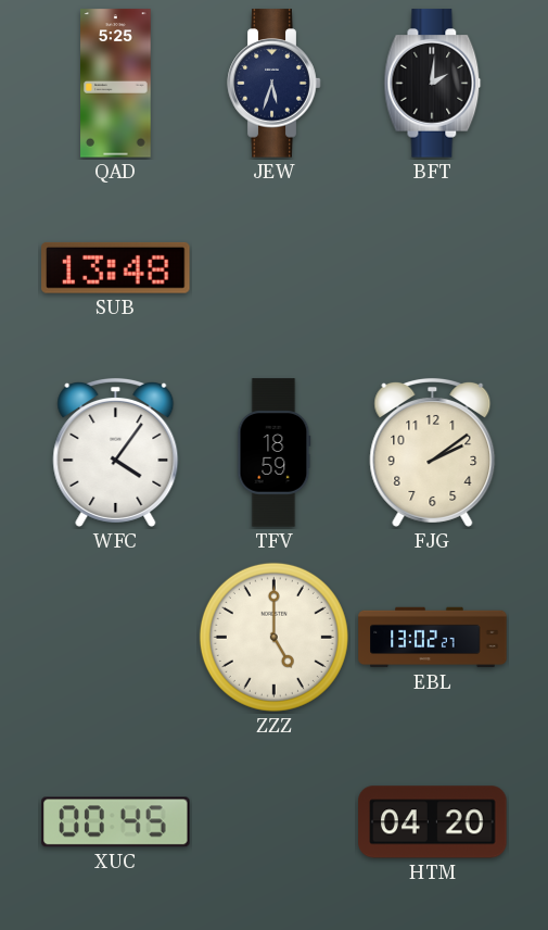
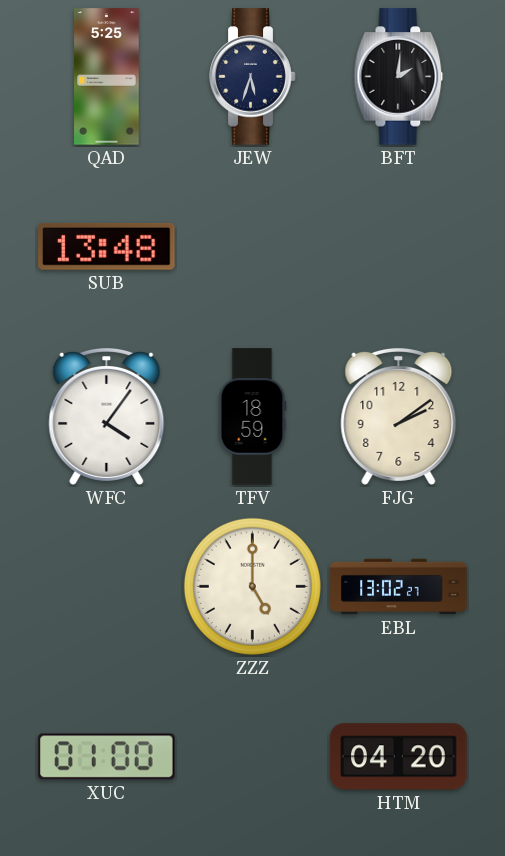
XUC: 00:45 -> 01:00 (107, 757)
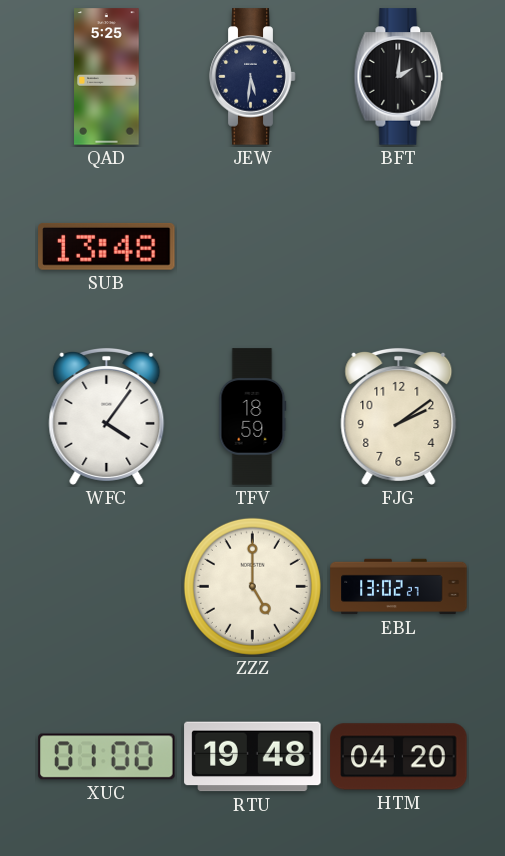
JEW: 5:33 -> 5:31 (253, 77)
RTU: none -> 19:48 (253, 757)
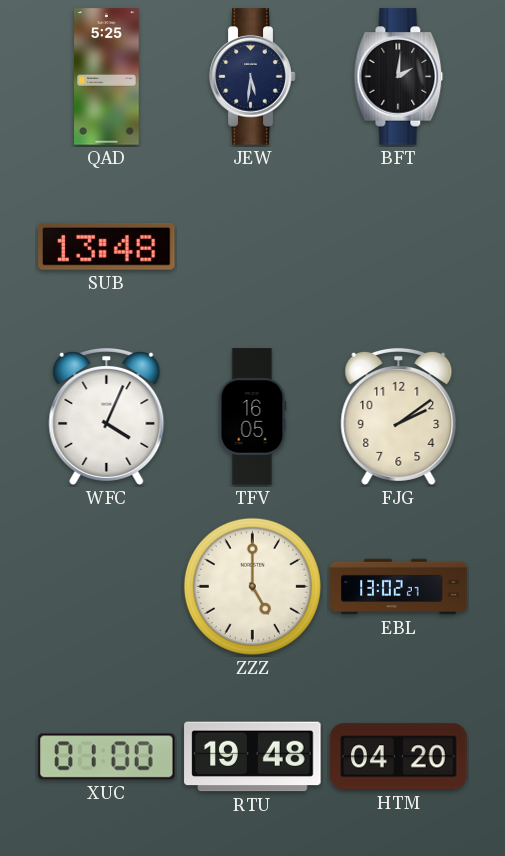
WFC: 4:06 -> 4:04 (107, 416)
TFV: 18:59 -> 16:05 (253, 417)
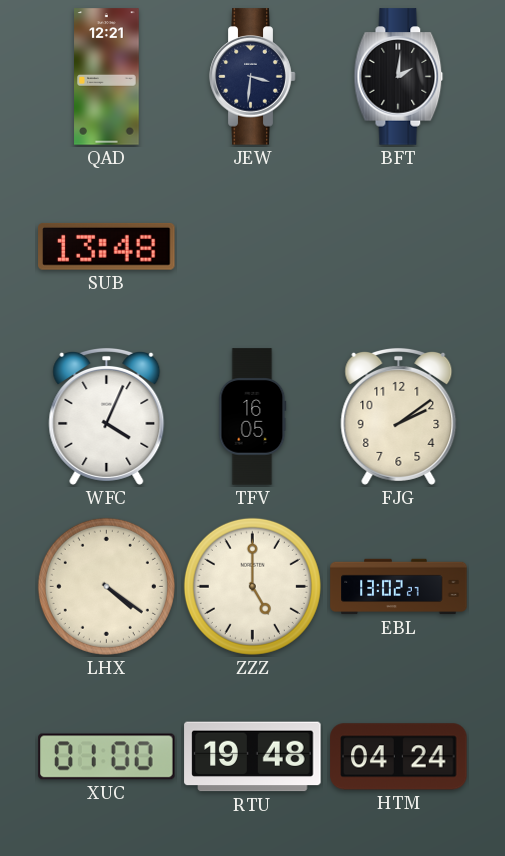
QAD: 5:25 -> 12:21 (107, 77)
JEW: 5:31 -> 3:31 (253, 77)
LHX: none -> 4:21 (106, 586)
HTM: 04:20 -> 04:24 (399, 757)
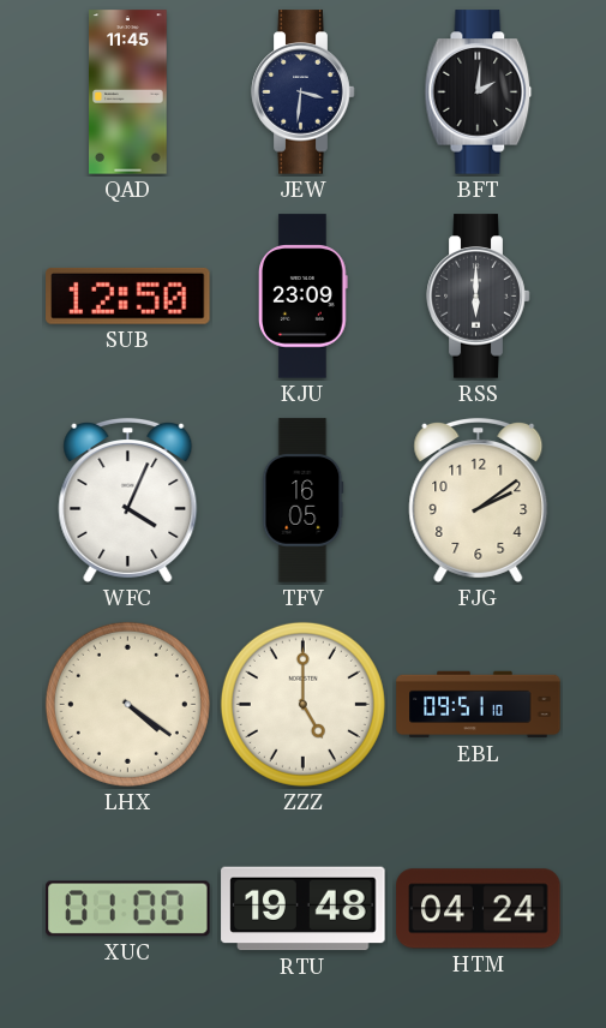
QAD: 12:21 -> 11:45 (128, 92)
SUB: 13:48 -> 12:50 (128, 295)
KJU: none -> 23:09 (304, 297)
RSS: none -> 6:00 (479, 297)
EBL: 13:02 -> 09:51 (479, 705)
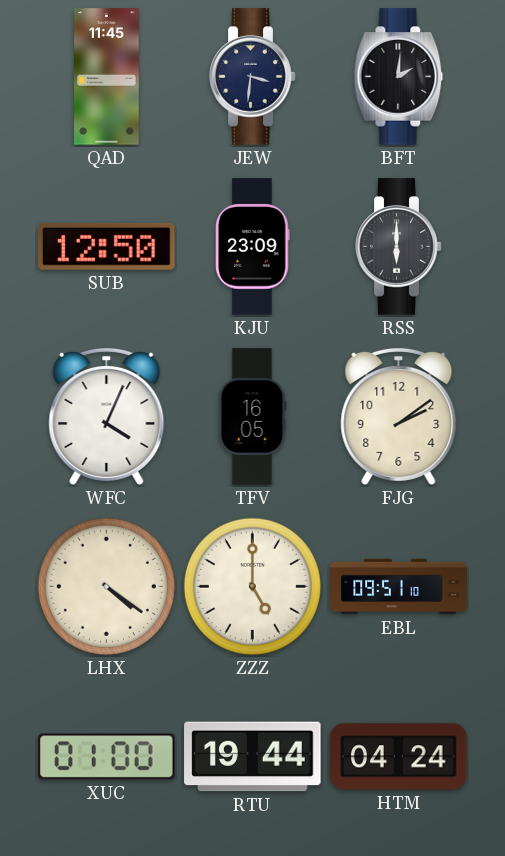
RTU: 19:48 -> 19:44 (253, 757)
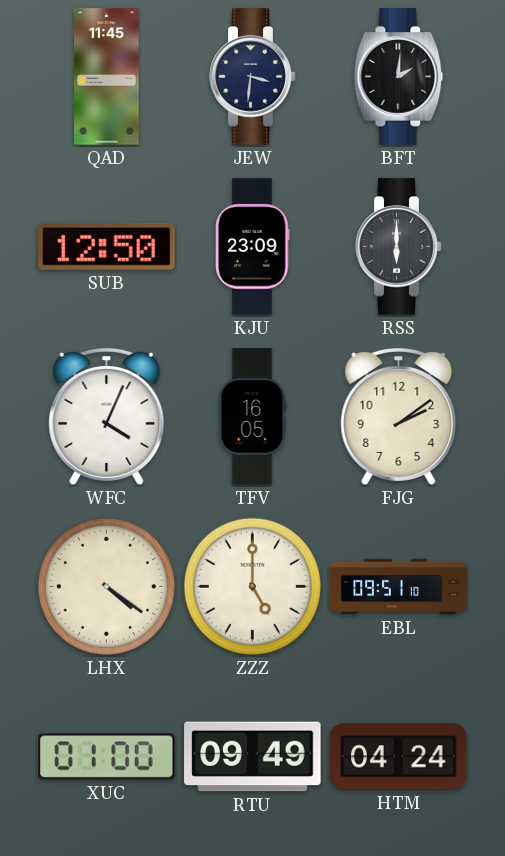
RTU: 19:44 -> 09:49 (253, 757)
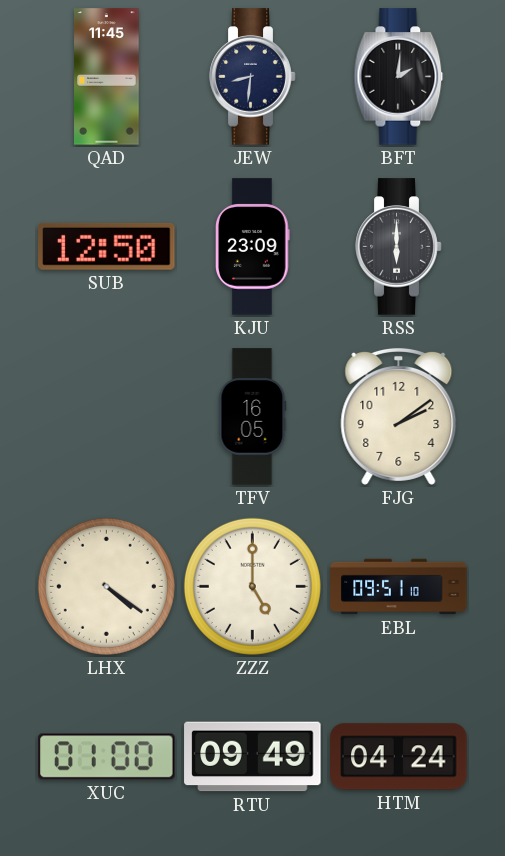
JEW: 3:31 -> 8:31 (253, 77)
WFC: 4:04 -> none (107, 416)
